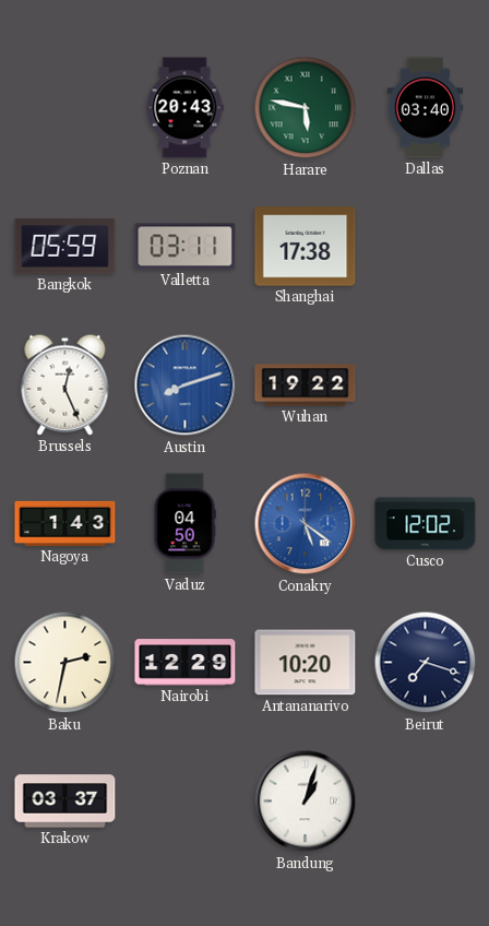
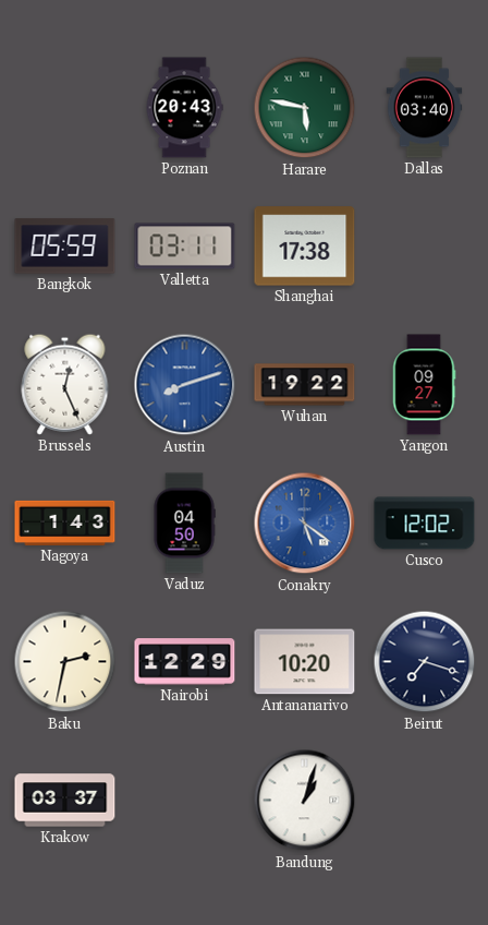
Yangon: none -> 09:27 (424, 385)
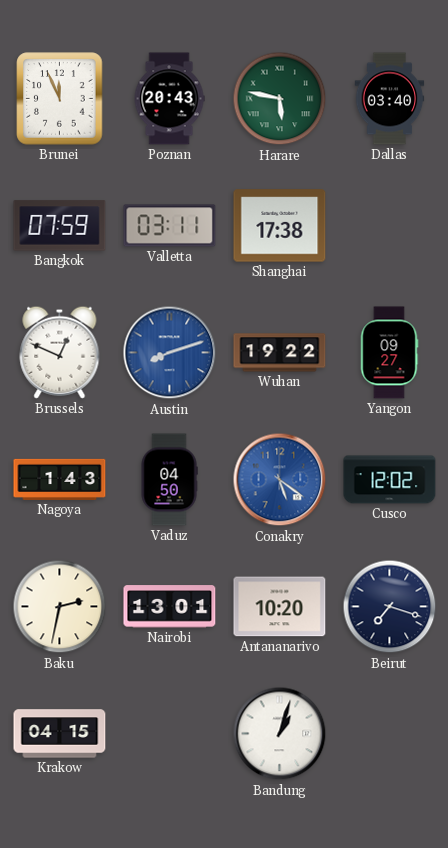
Brunei: none -> 11:56 (60, 99)
Bangkok: 05:59 -> 07:59 (60, 226)
Brussels: 12:26 -> 12:49 (60, 352)
Nairobi: 12:29 -> 13:01 (170, 607)
Krakow: 03:37 -> 04:15 (60, 734)
